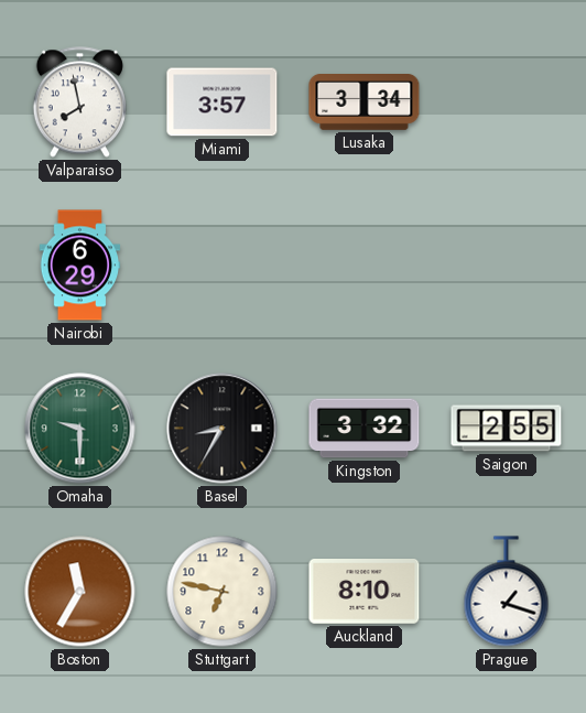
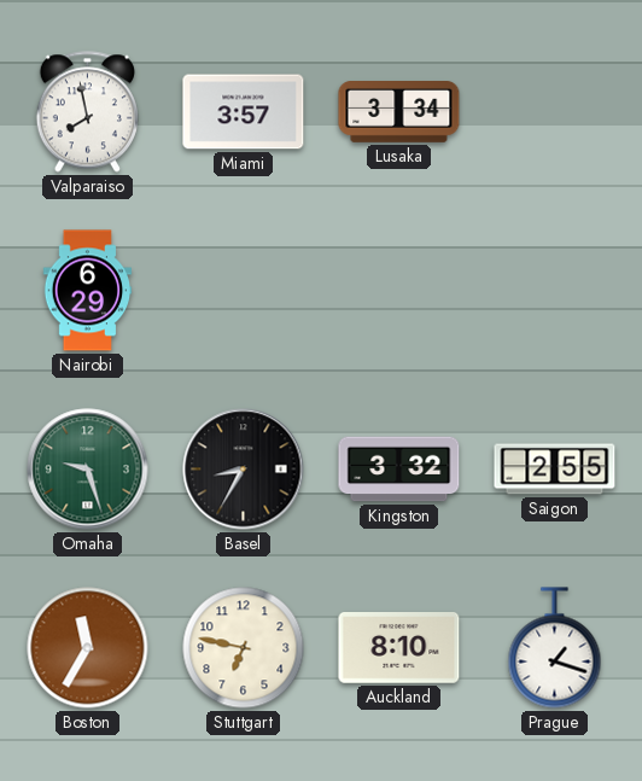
Omaha: 9:30 -> 9:27 (88, 470)
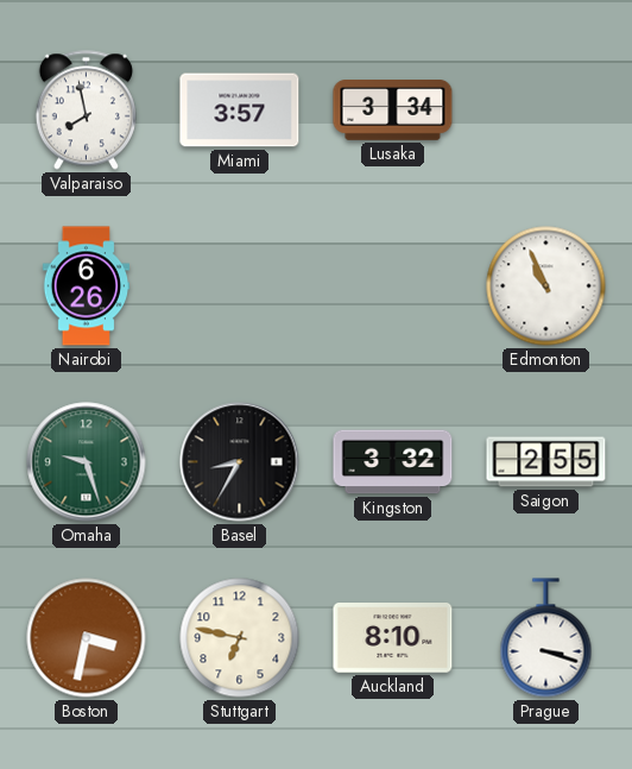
Nairobi: 6:29 -> 6:26 (87, 286)
Edmonton: none -> 10:56 (546, 286)
Boston: 11:35 -> 3:32 (87, 638)
Prague: 1:18 -> 3:18 (546, 638)
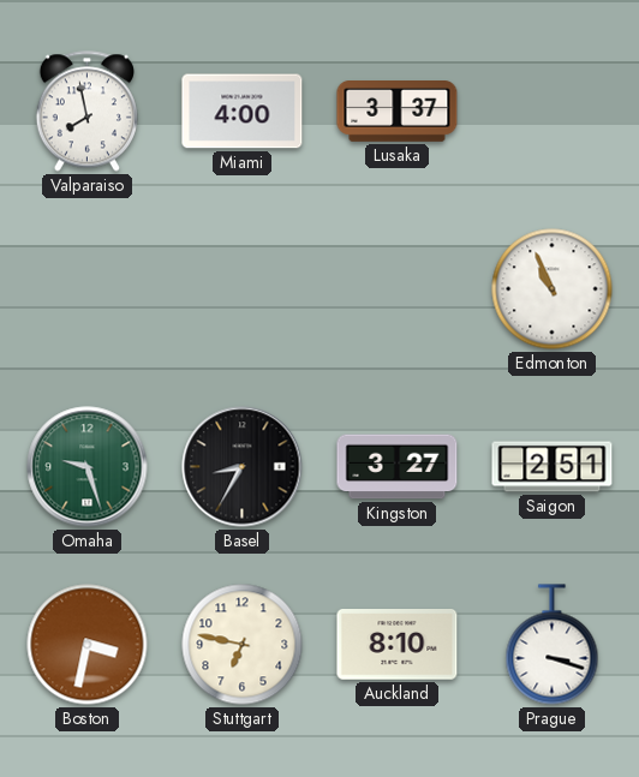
Miami: 3:57 -> 4:00 (243, 112)
Lusaka: 3:34 -> 3:37 (398, 112)
Nairobi: 6:26 -> none (87, 286)
Kingston: 3:32 -> 3:27 (398, 467)
Saigon: 2:55 -> 2:51 (553, 467)
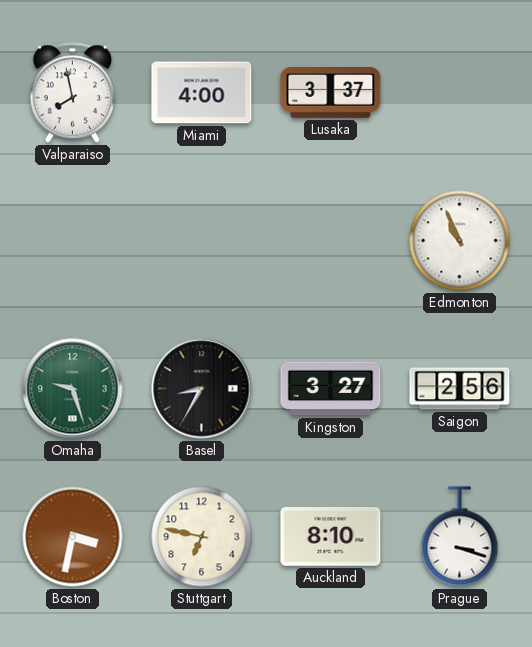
Saigon: 2:51 -> 2:56 (460, 389)
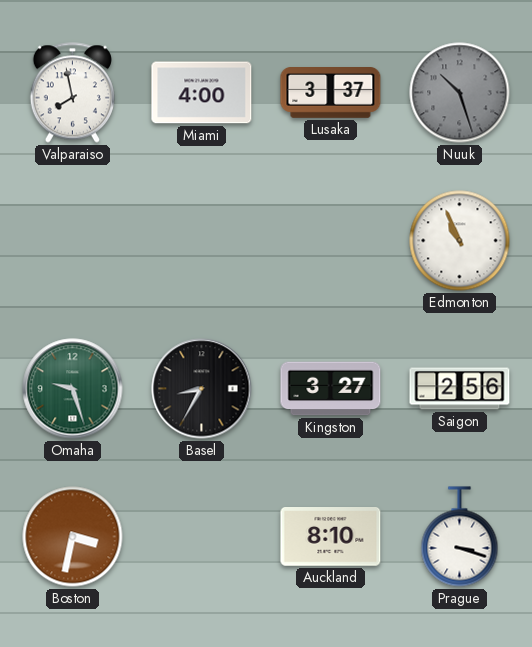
Nuuk: none -> 10:27 (460, 93)
Stuttgart: 6:47 -> none (202, 537)
